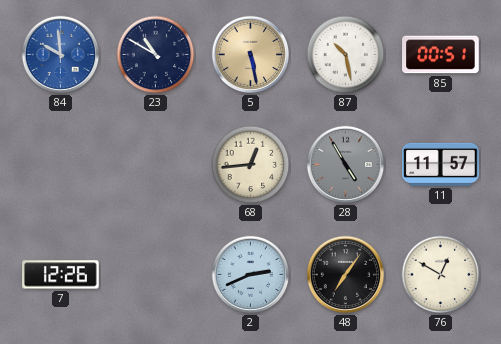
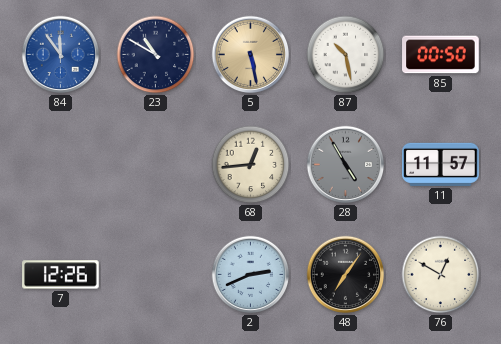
84: 9:59 -> 11:54 (61, 55)
85: 00:51 -> 00:50 (441, 55)
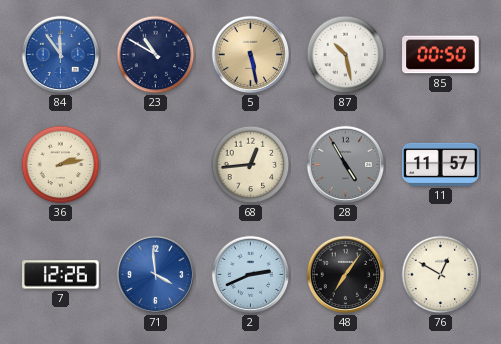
36: none -> 2:13 (61, 165)
71: none -> 3:59 (156, 275)
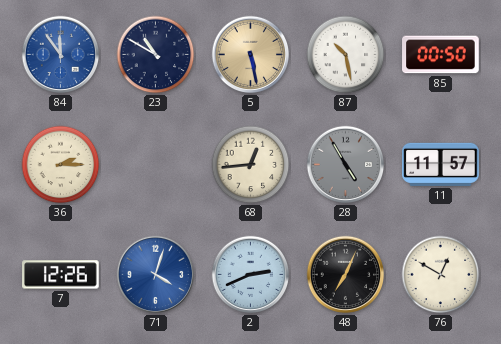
36: 2:13 -> 2:15 (61, 165)
71: 3:59 -> 4:03 (156, 275)
48: 7:06 -> 7:04 (346, 275)
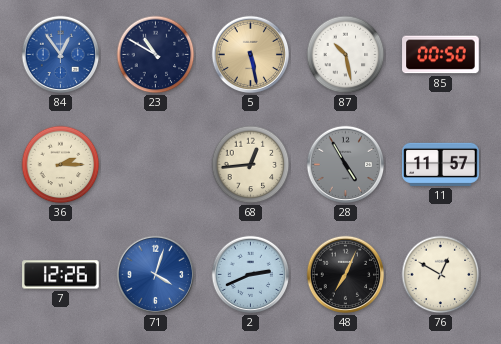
84: 11:54 -> 12:54 (61, 55)
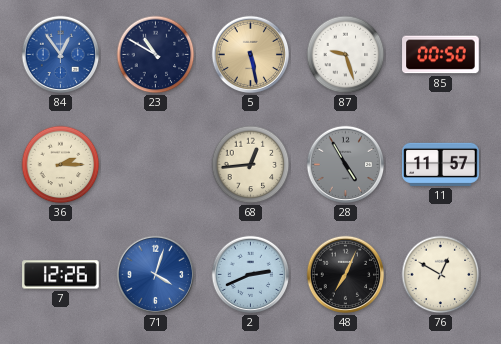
87: 10:28 -> 9:27 (346, 55)
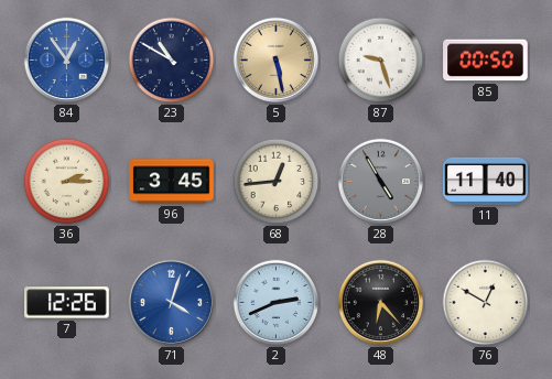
96: none -> 3:45 (172, 182)
11: 11:57 -> 11:40 (486, 181)
48: 7:04 -> 6:23 (381, 303)
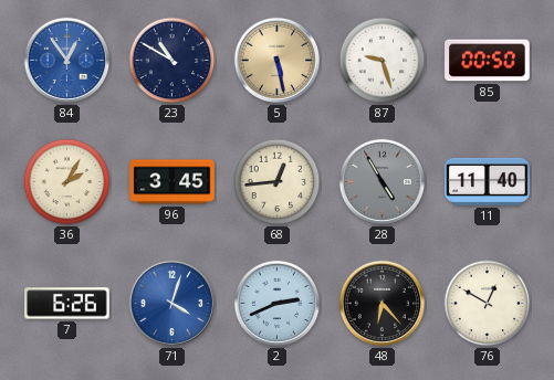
36: 2:15 -> 2:05 (67, 182)
7: 12:26 -> 6:26 (67, 304)
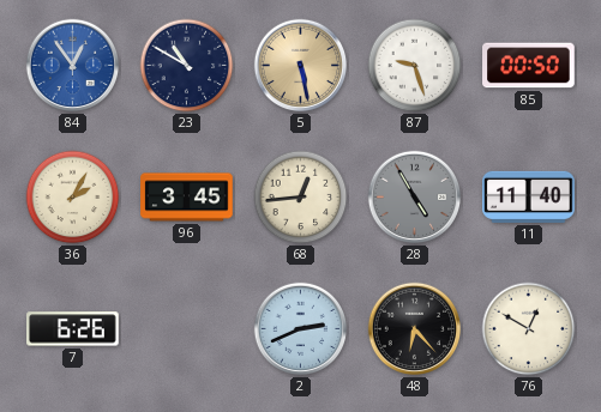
71: 4:03 -> none (173, 304)
